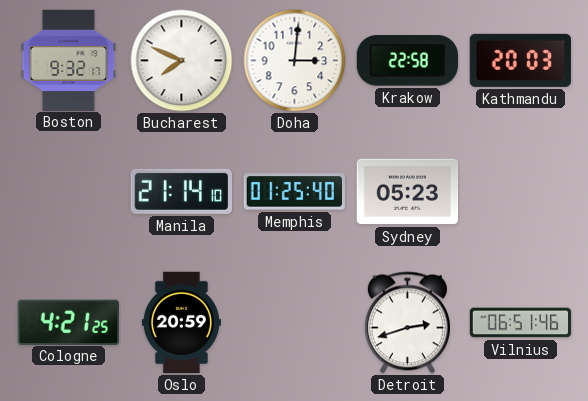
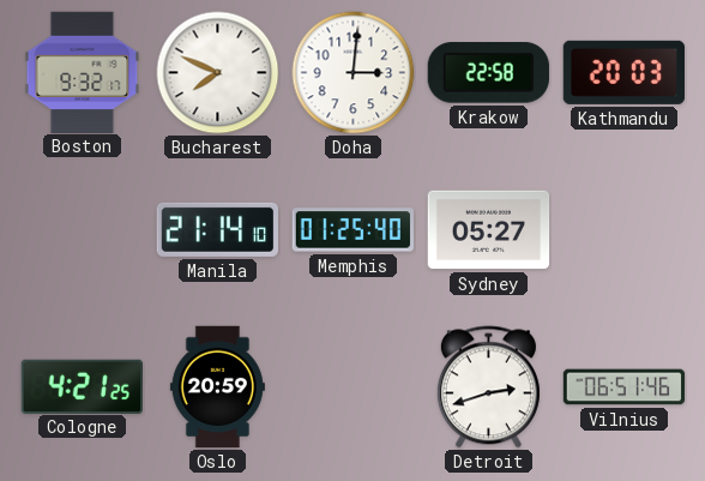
Sydney: 05:23 -> 05:27 (489, 230)
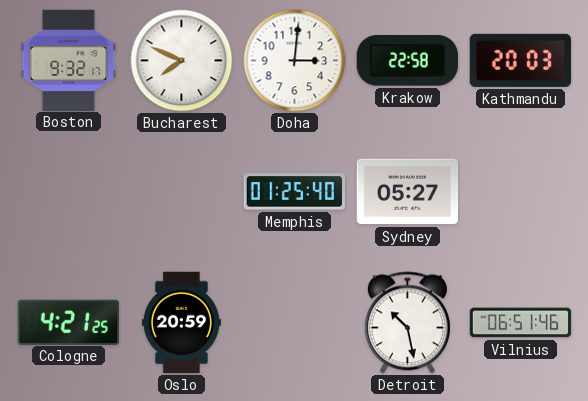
Manila: 21:14 -> none (217, 229)
Detroit: 2:42 -> 10:28 (407, 323)
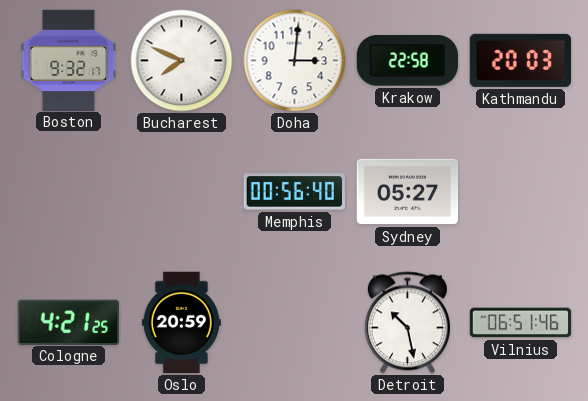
Memphis: 01:25 -> 00:56 (294, 192)
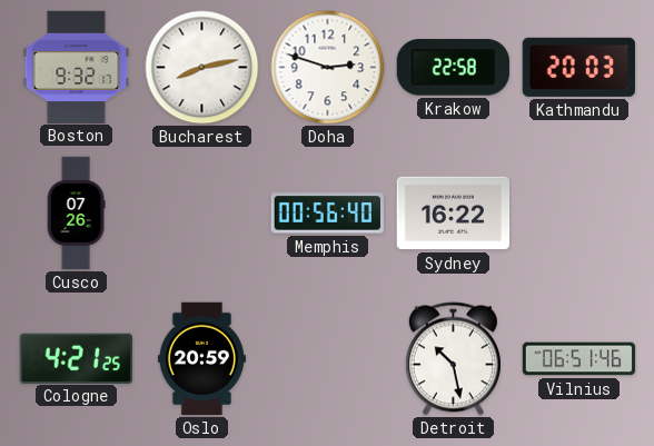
Bucharest: 7:49 -> 8:13 (202, 68)
Doha: 3:01 -> 2:48 (328, 68)
Cusco: none -> 07:26 (76, 214)
Sydney: 05:27 -> 16:22 (454, 214)
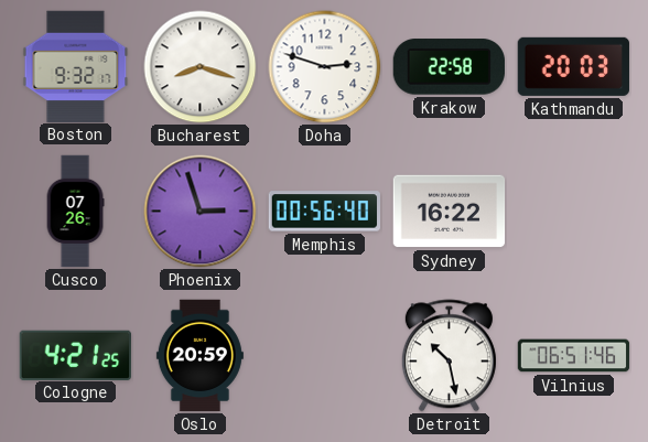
Bucharest: 8:13 -> 8:18 (201, 67)
Phoenix: none -> 2:57 (201, 212)
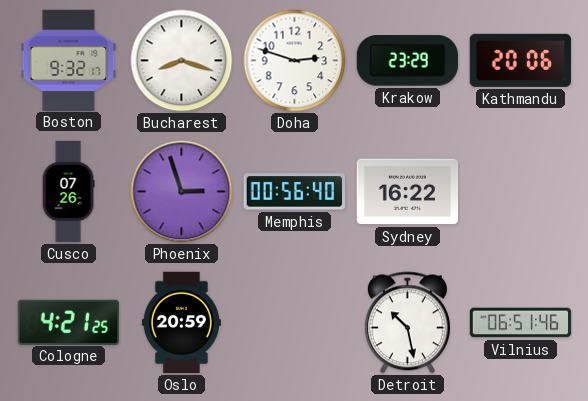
Krakow: 22:58 -> 23:29 (407, 61)
Kathmandu: 20:03 -> 20:06 (520, 60)
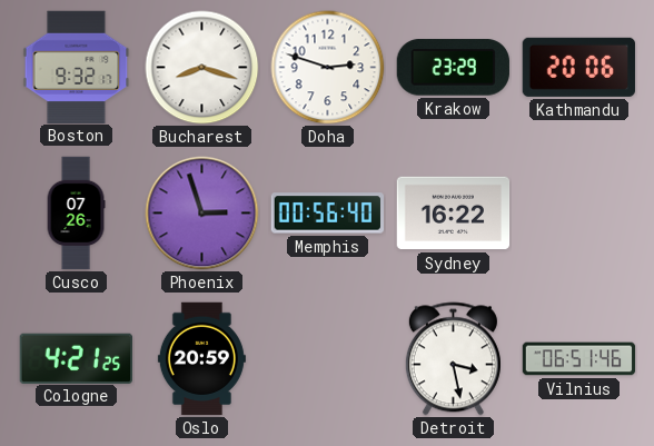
Detroit: 10:28 -> 3:28 (453, 359)
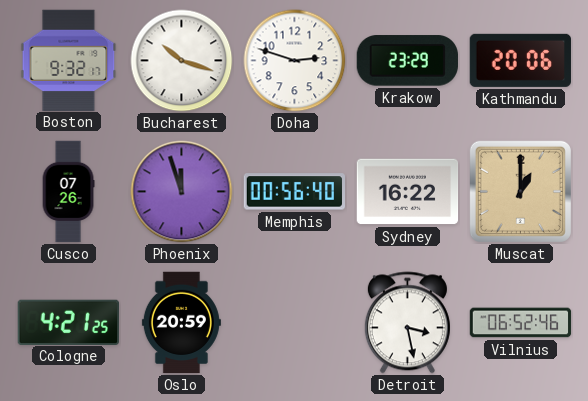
Bucharest: 8:18 -> 10:18 (182, 61)
Phoenix: 2:57 -> 11:57 (182, 192)
Muscat: none -> 1:00 (520, 191)
Vilnius: 06:51 -> 06:52 (521, 323)
